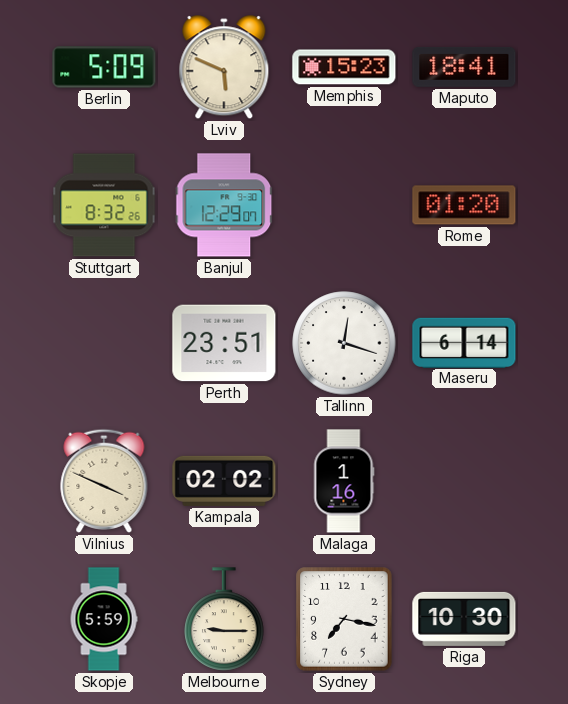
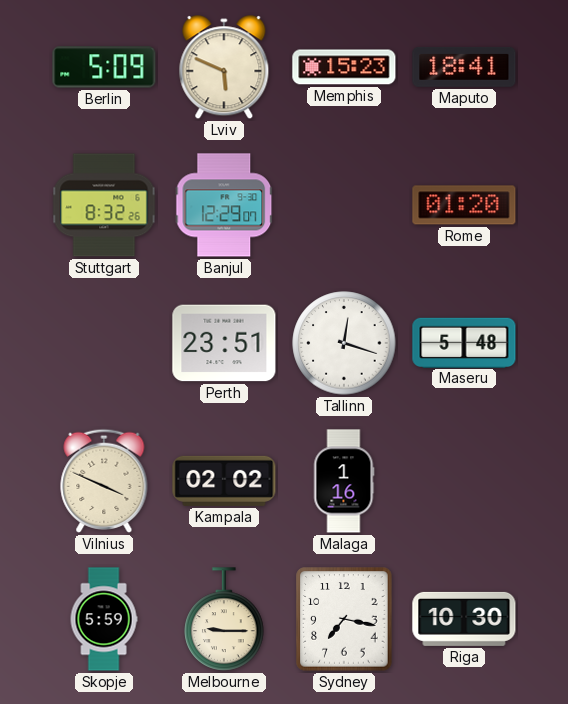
Maseru: 6:14 -> 5:48 (464, 342)
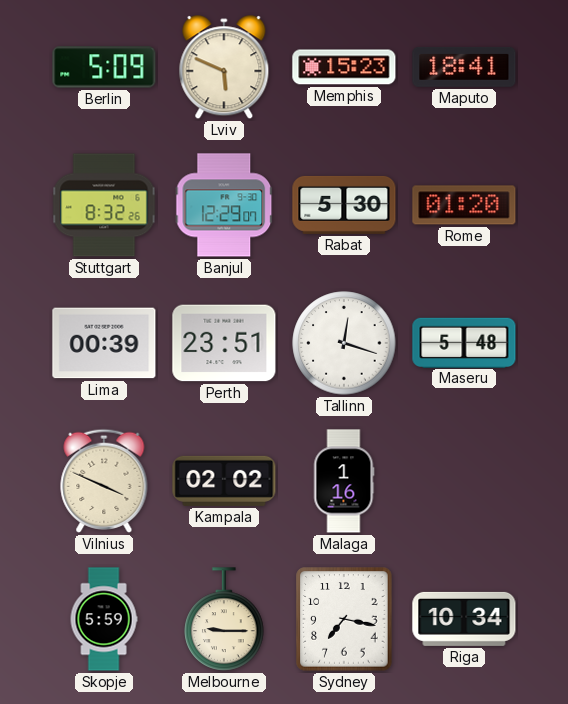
Rabat: none -> 5:30 (344, 205)
Lima: none -> 00:39 (104, 343)
Riga: 10:30 -> 10:34 (464, 619)
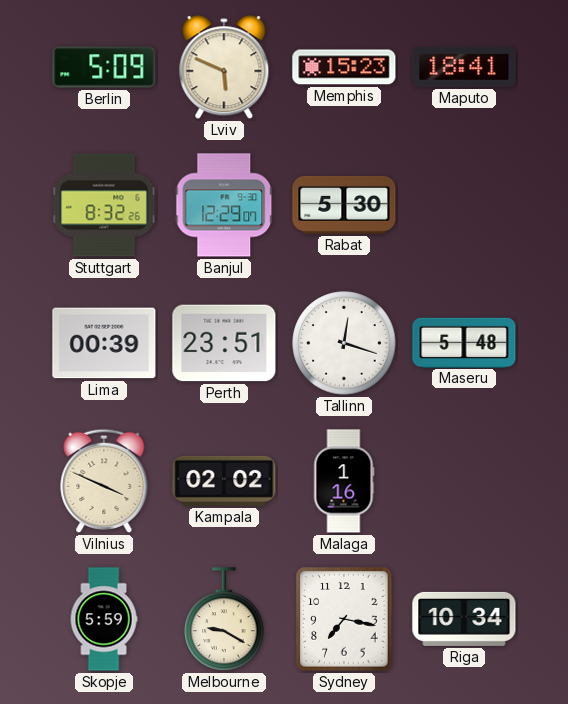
Rome: 01:20 -> none (464, 205)
Melbourne: 9:15 -> 9:20 (224, 619)
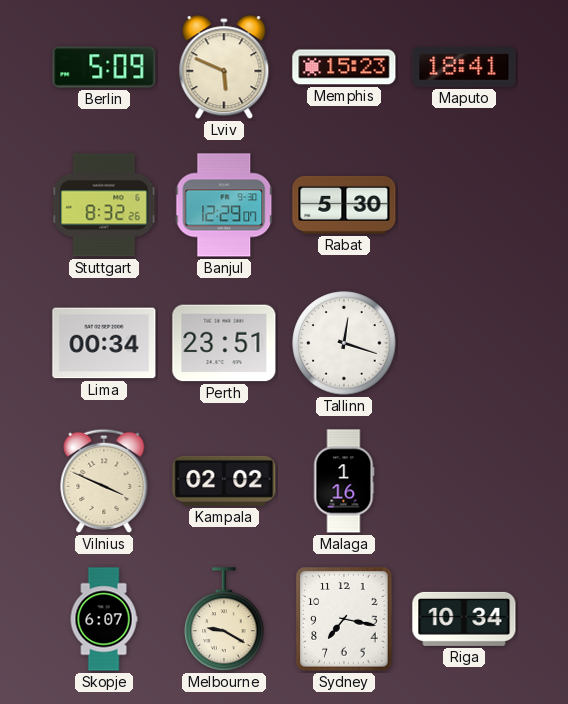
Lima: 00:39 -> 00:34 (104, 343)
Maseru: 5:48 -> none (464, 342)
Skopje: 5:59 -> 6:07 (104, 619)
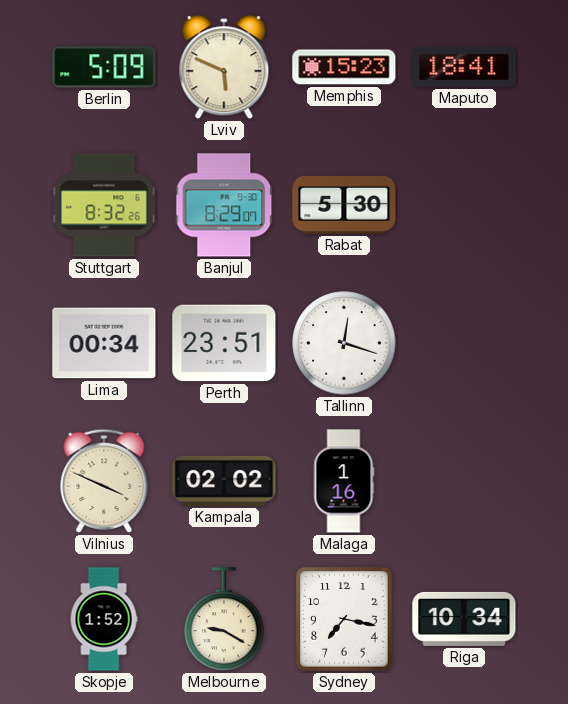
Banjul: 12:29 -> 8:29 (224, 205)
Skopje: 6:07 -> 1:52 (104, 619)
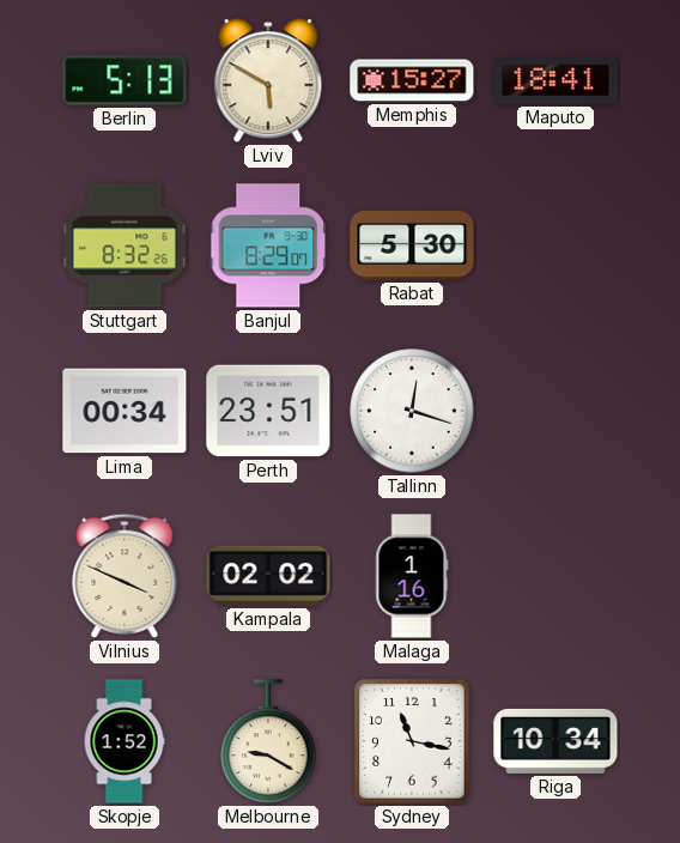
Berlin: 5:09 -> 5:13 (125, 80)
Lviv: 5:49 -> 5:50 (268, 81)
Memphis: 15:23 -> 15:27 (412, 80)
Sydney: 7:17 -> 11:17 (412, 741)
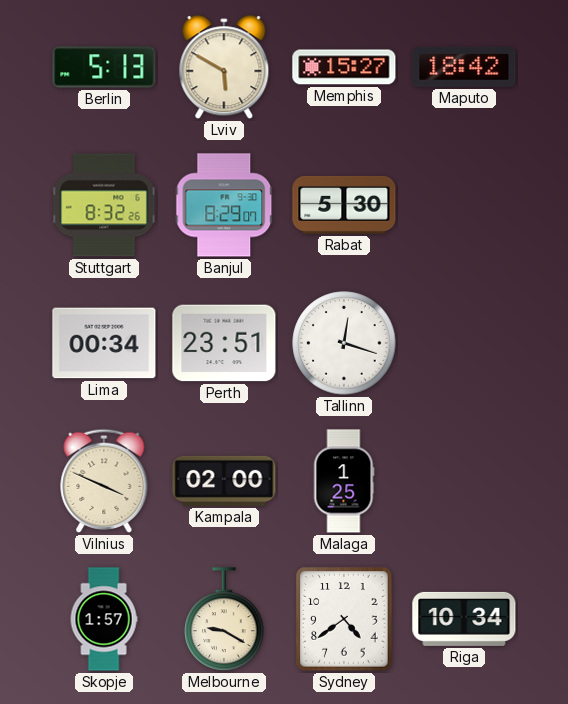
Maputo: 18:41 -> 18:42 (464, 67)
Kampala: 02:02 -> 02:00 (224, 481)
Malaga: 1:16 -> 1:25 (344, 481)
Skopje: 1:52 -> 1:57 (104, 619)
Sydney: 11:17 -> 4:39 (344, 619)
